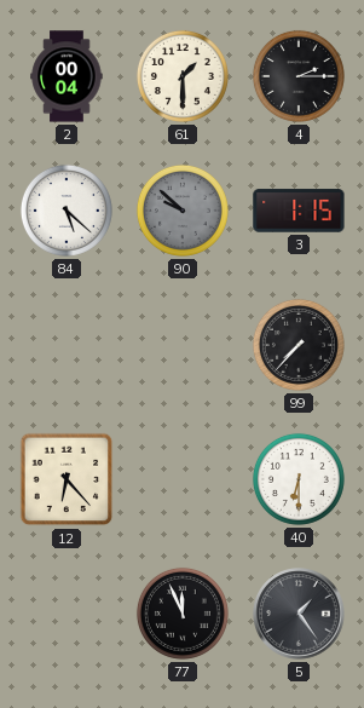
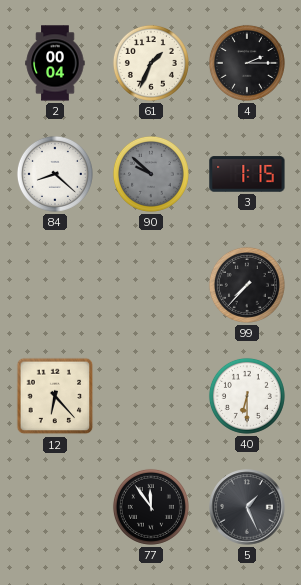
61: 1:30 -> 1:34 (151, 63)
84: 5:22 -> 8:22 (55, 174)
77: 11:56 -> 11:54 (151, 507)
5: 1:24 -> 1:26 (247, 507)
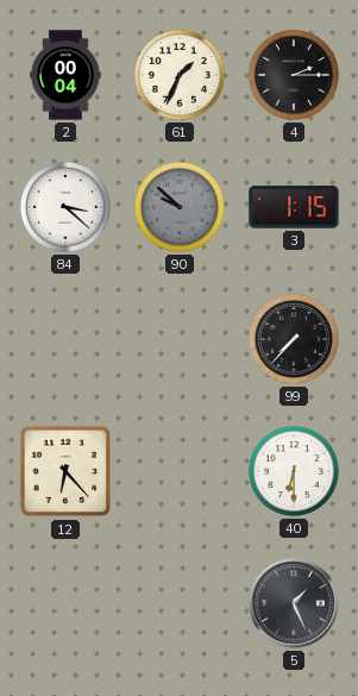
84: 8:22 -> 3:22 (65, 207)
77: 11:54 -> none (151, 507)
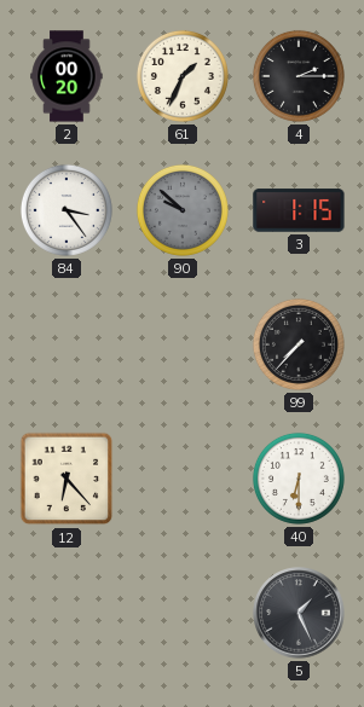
2: 00:04 -> 00:20 (67, 76)
84: 3:22 -> 3:24 (67, 210)
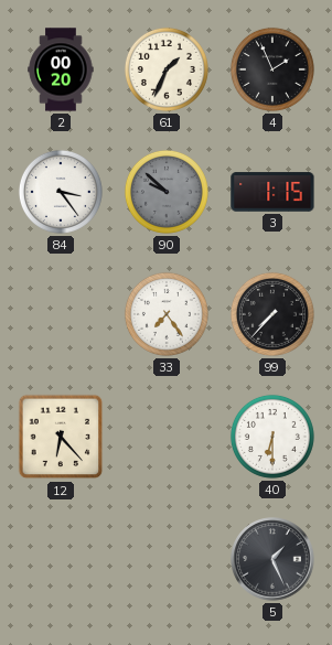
4: 2:15 -> 1:56 (272, 69)
33: none -> 7:24 (167, 314)
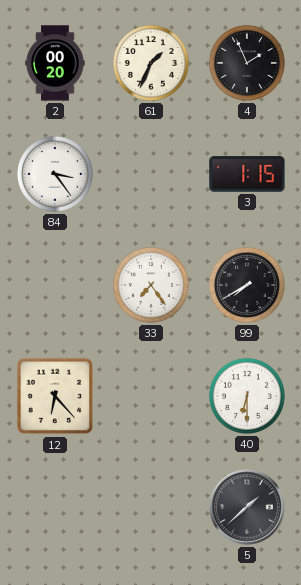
90: 9:52 -> none (167, 192)
99: 7:37 -> 7:40 (247, 285)
5: 1:26 -> 1:38 (247, 507)
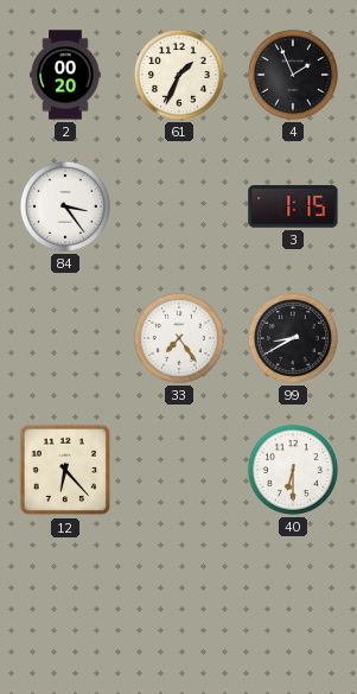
99: 7:40 -> 8:40 (293, 338)
5: 1:38 -> none (247, 507)
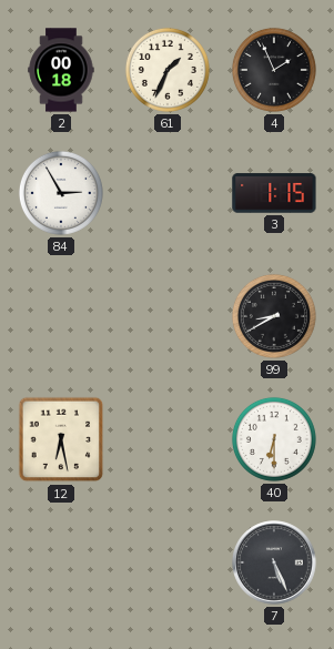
2: 00:20 -> 00:18 (61, 70)
84: 3:24 -> 2:55 (61, 193)
33: 7:24 -> none (179, 338)
12: 6:23 -> 6:28 (61, 439)
7: none -> 5:26 (274, 562)
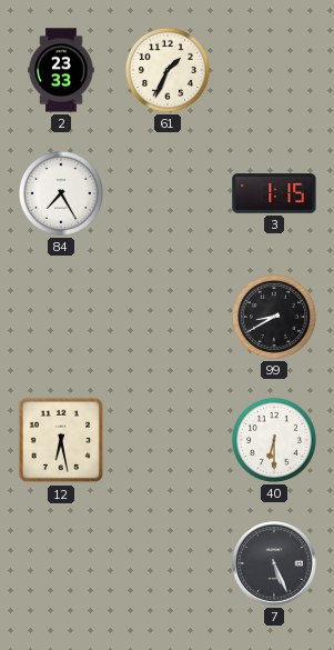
2: 00:18 -> 23:33 (61, 70)
4: 1:56 -> none (274, 70)
84: 2:55 -> 7:25 (61, 193)
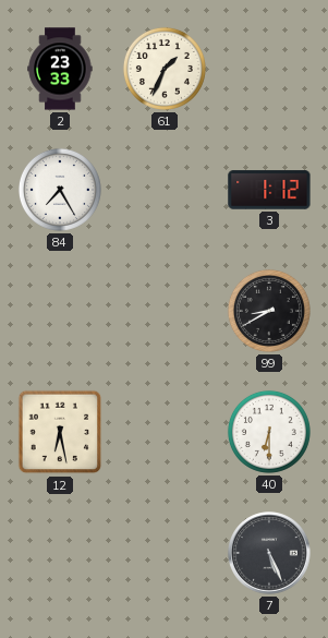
3: 1:15 -> 1:12 (269, 190)
